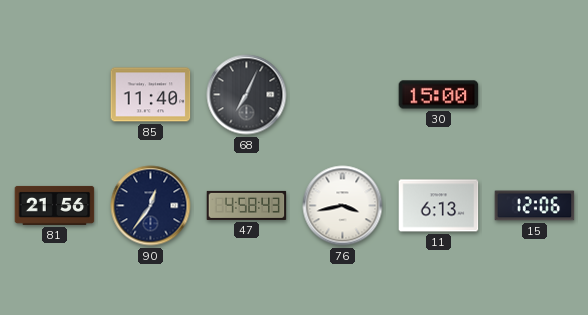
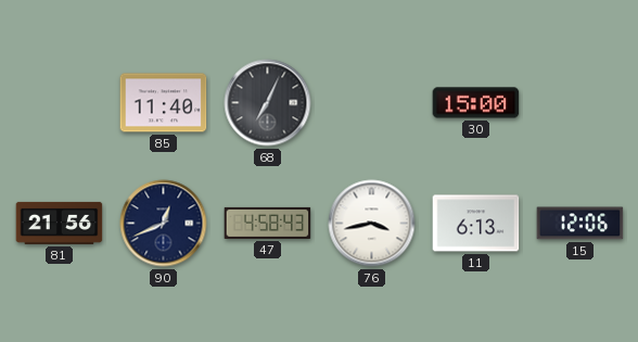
90: 12:36 -> 12:41 (164, 224)
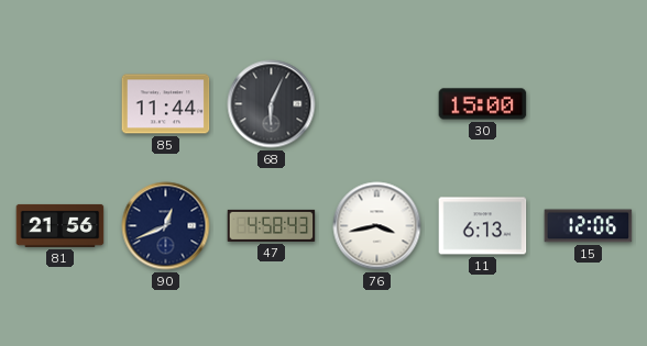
85: 11:40 -> 11:44 (166, 104)
68: 7:04 -> 6:04 (272, 104)
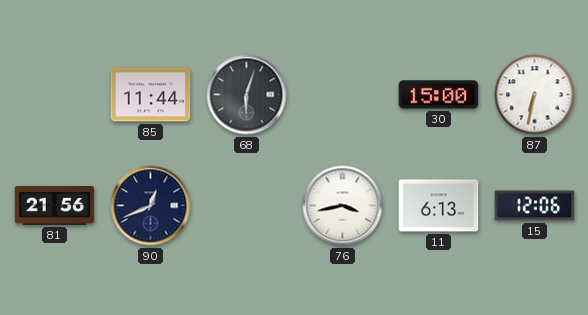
68: 6:04 -> 6:03 (247, 95)
87: none -> 6:32 (535, 95)
47: 4:58 -> none (272, 225)
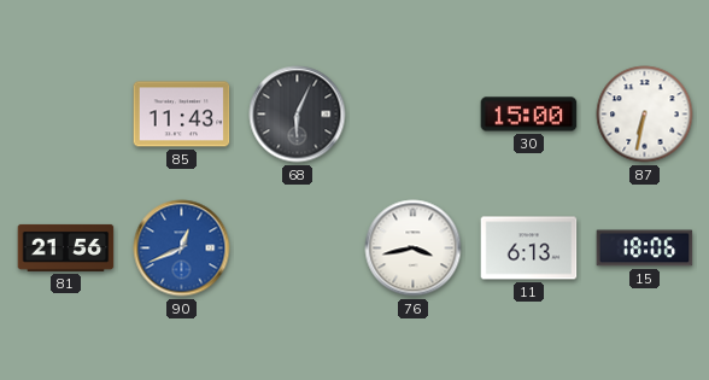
85: 11:44 -> 11:43 (182, 115)
68: 6:03 -> 6:04 (298, 115)
90 dial: navy -> blue (182, 249)
15: 12:06 -> 18:06 (645, 249)
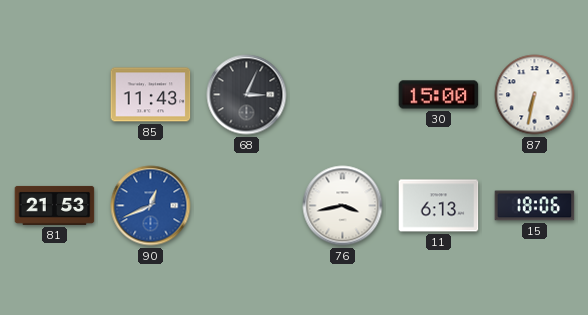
68: 6:04 -> 3:04 (247, 95)
81: 21:56 -> 21:53 (55, 205)
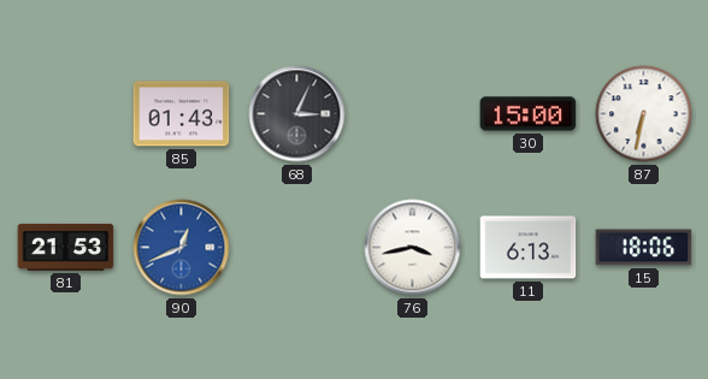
85: 11:43 -> 01:43 (182, 114)
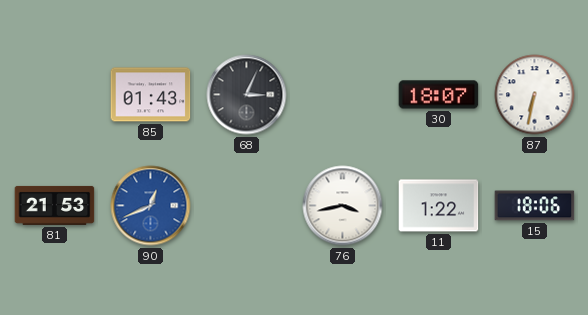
30: 15:00 -> 18:07 (439, 95)
11: 6:13 -> 1:22 (439, 206)
